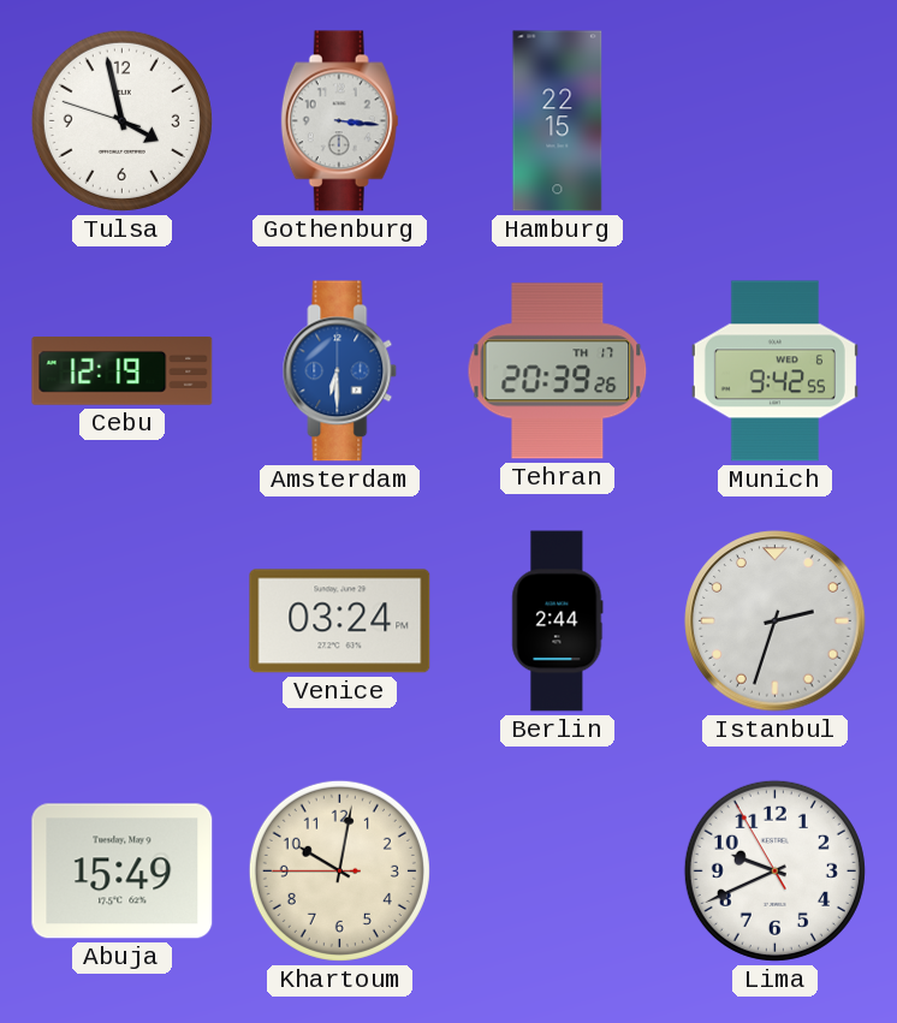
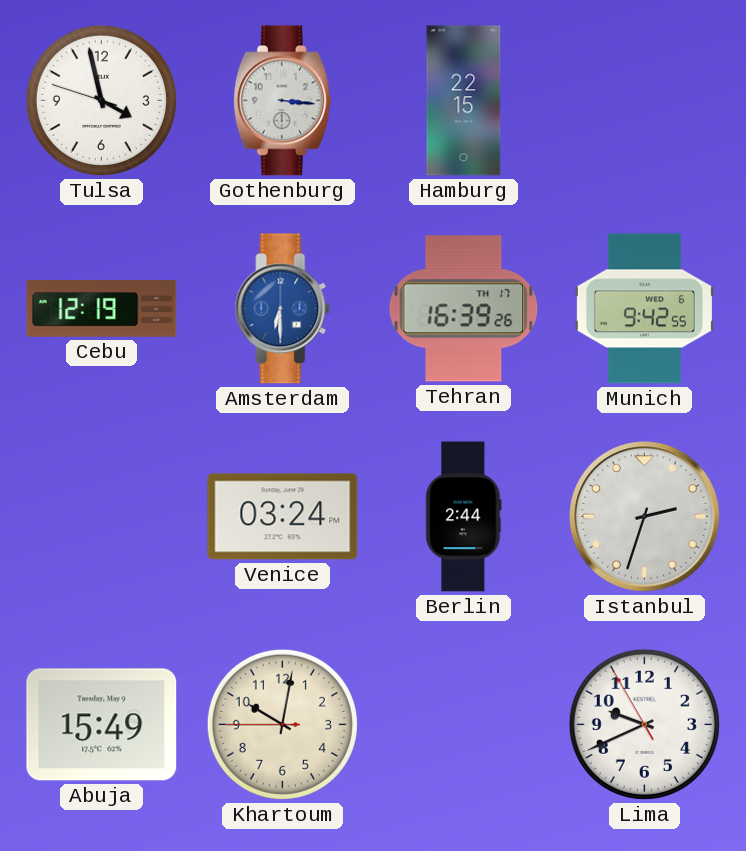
Tehran: 20:39 -> 16:39 (464, 309)
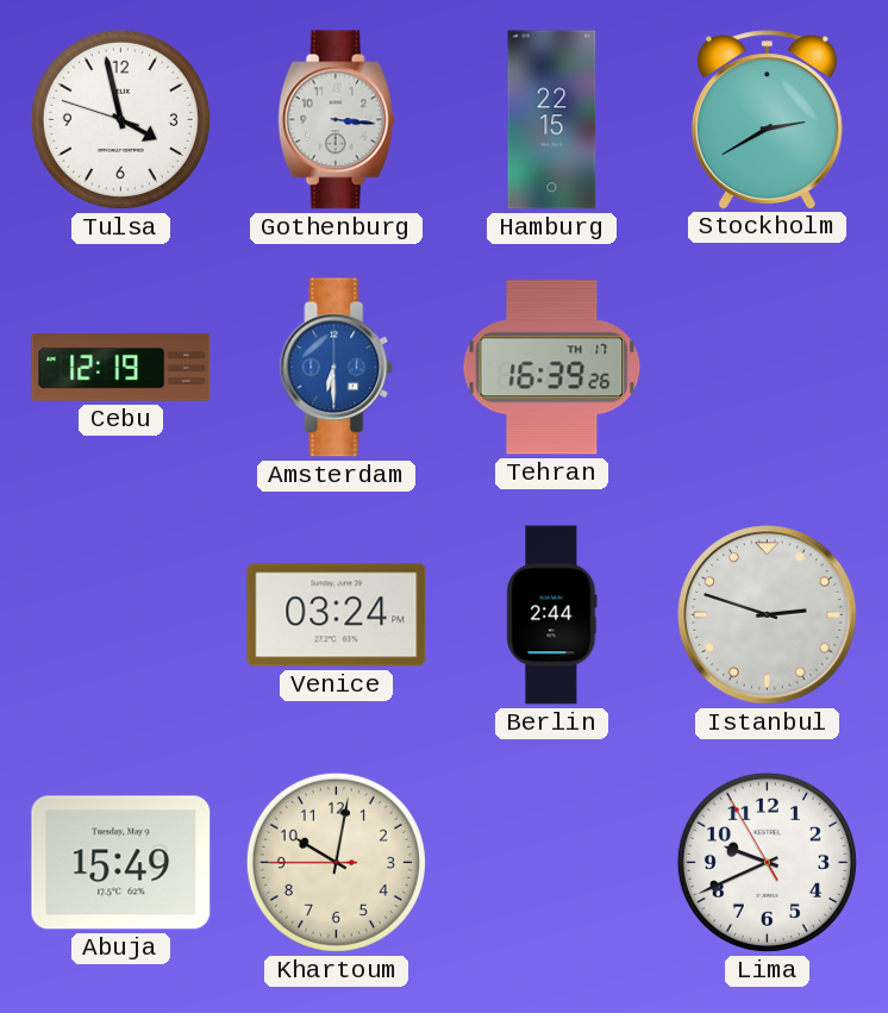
Stockholm: none -> 2:40 (767, 119)
Munich: 9:42 -> none (644, 309)
Istanbul: 2:33 -> 2:48 (768, 615)
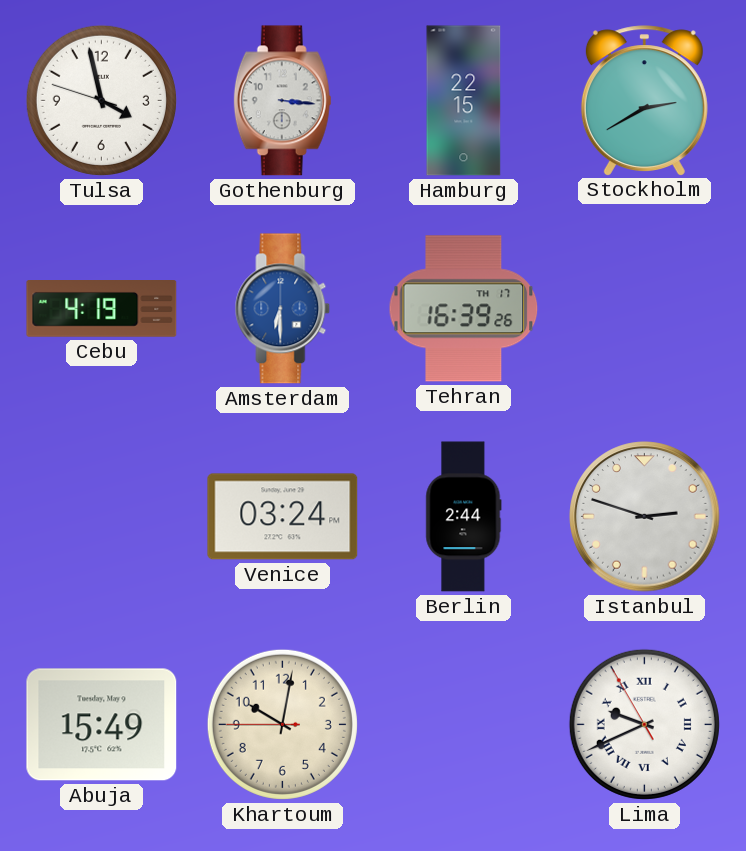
Cebu: 12:19 -> 4:19 (102, 309)
Lima numerals: Arabic -> Roman (644, 724)
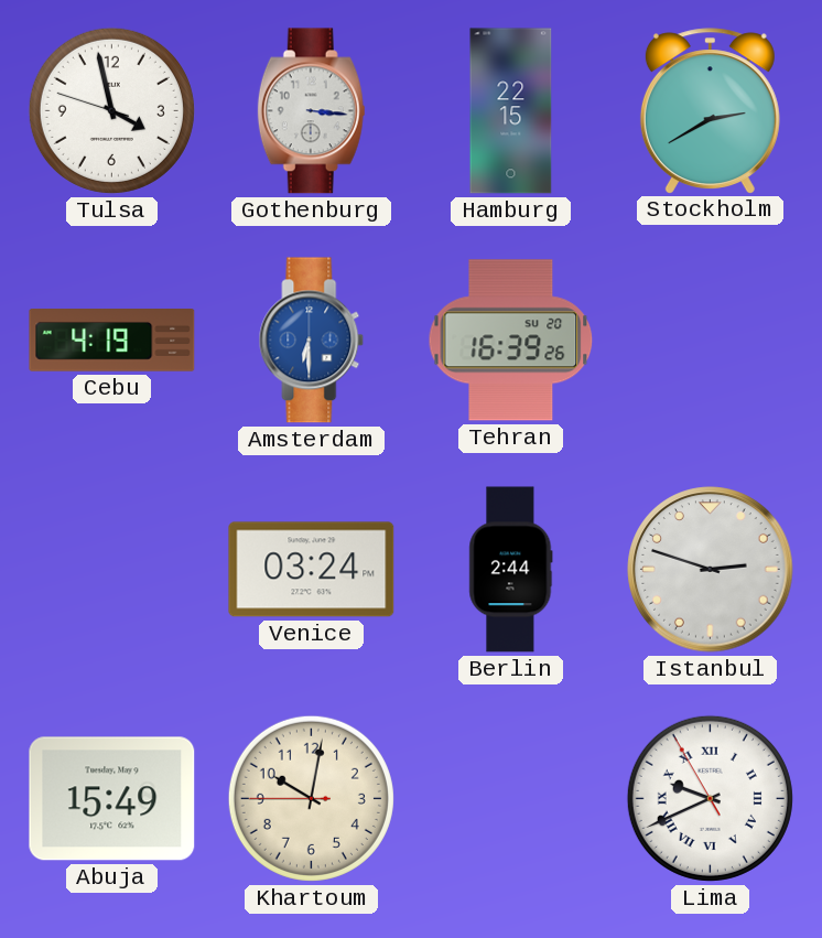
Tehran date: TH 17 -> SU 20 (511, 341)
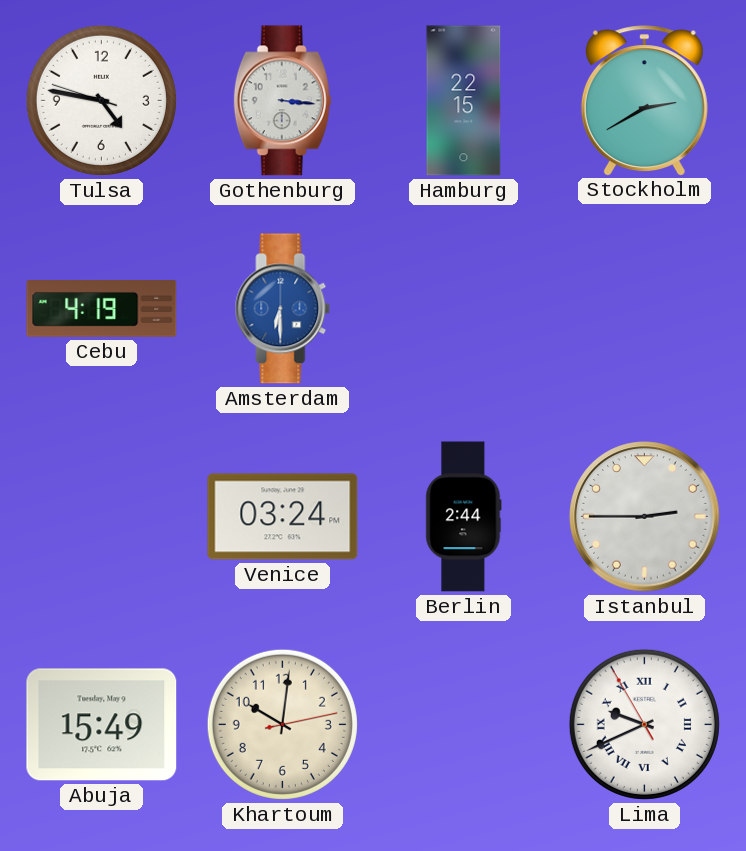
Tulsa: 3:57 -> 4:46 (101, 100)
Tehran: 16:39 -> none (511, 341)
Istanbul: 2:48 -> 2:45 (645, 517)
Khartoum: 10:01:45 -> 10:01:13 (282, 724)
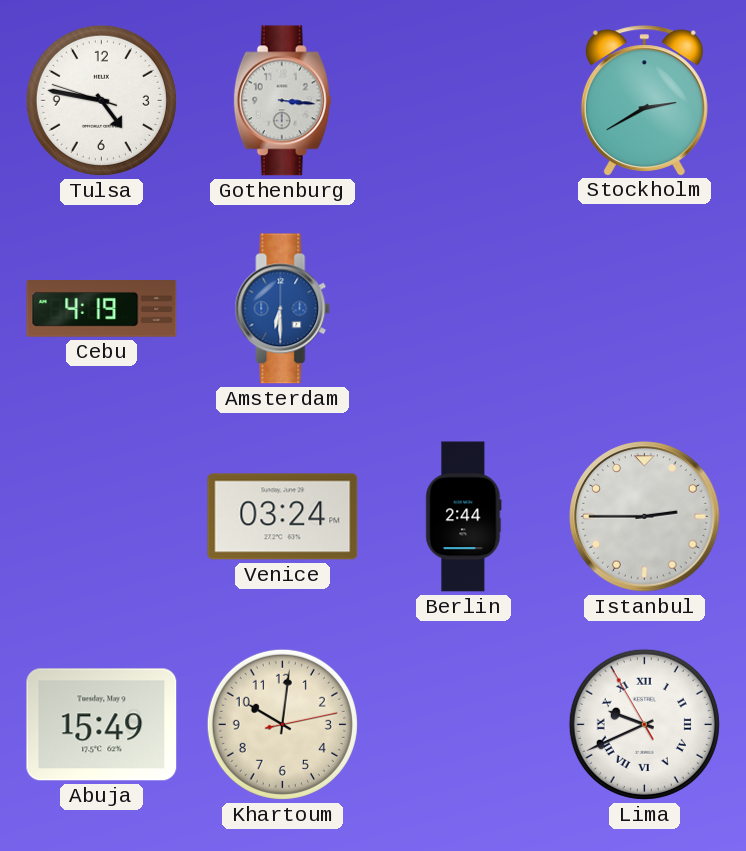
Hamburg: 22:15 -> none (464, 101)
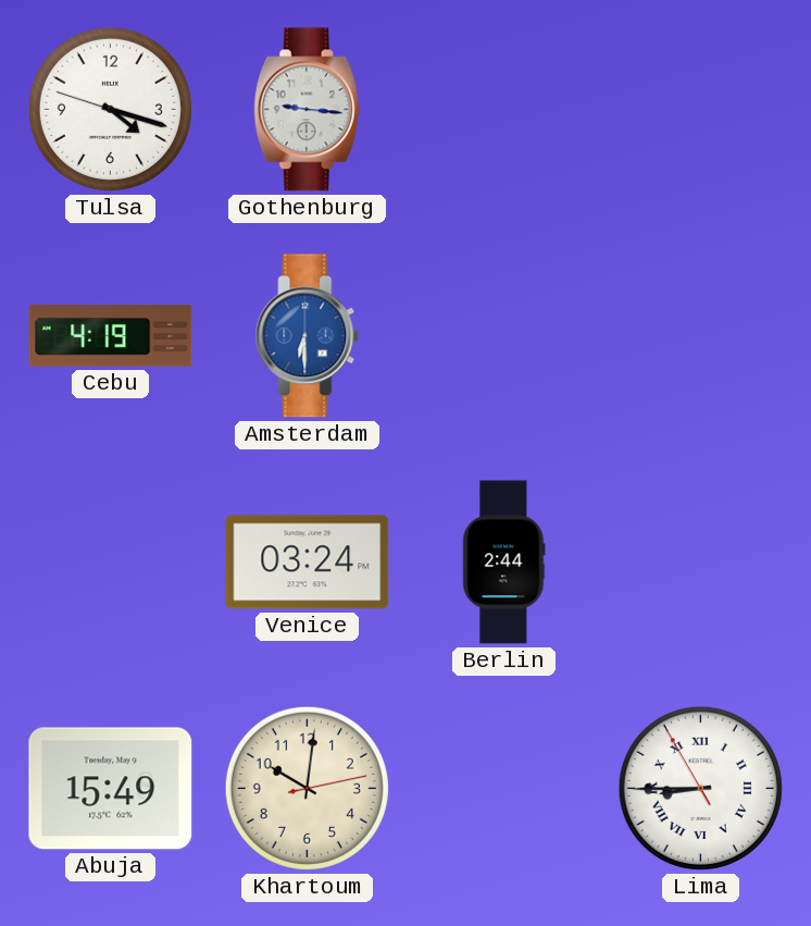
Tulsa: 4:46 -> 4:17 (110, 109)
Gothenburg: 3:16 -> 9:16 (307, 110)
Stockholm: 2:40 -> none (644, 100)
Istanbul: 2:45 -> none (645, 517)
Lima: 9:40 -> 8:44 (700, 788)
